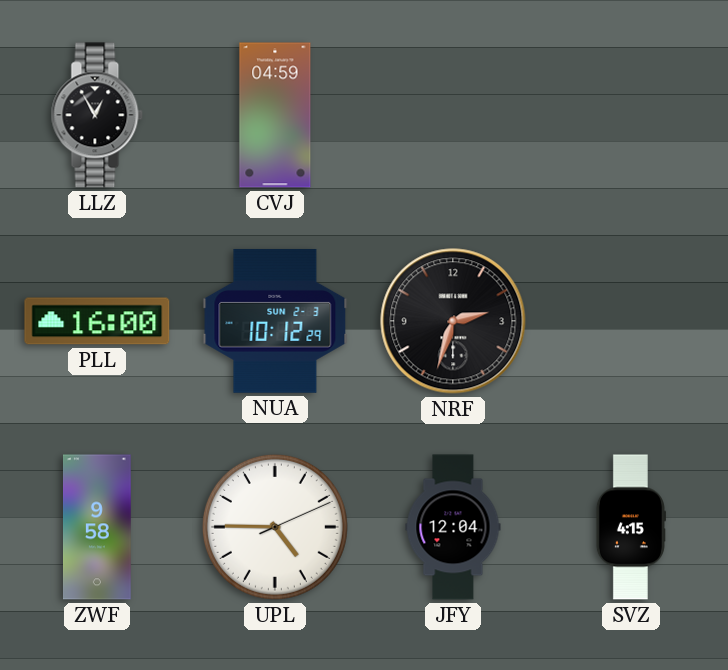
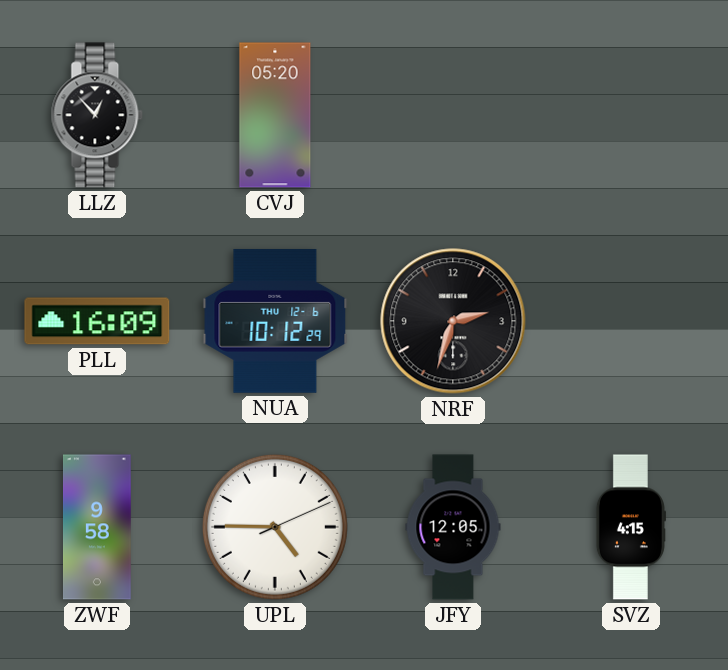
LLZ: 12:55 -> 12:53 (97, 115)
CVJ: 04:59 -> 05:20 (275, 115)
PLL: 16:00 -> 16:09 (97, 321)
NUA date: SUN 2-3 -> THU 12-6 (275, 321)
JFY: 12:04 -> 12:05 (453, 527)
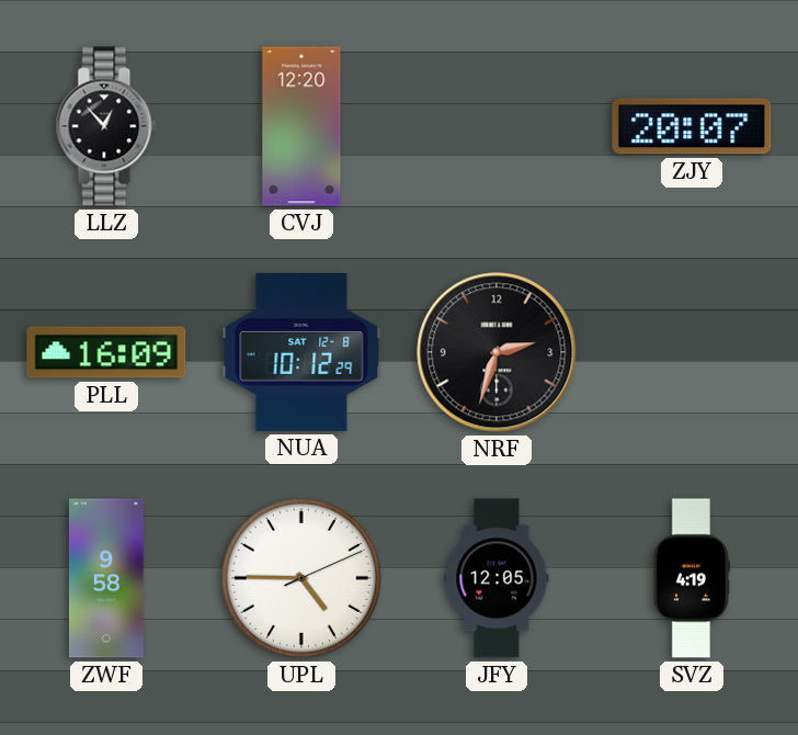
CVJ: 05:20 -> 12:20 (301, 126)
ZJY: none -> 20:07 (692, 126)
NUA date: THU 12-6 -> SAT 12-8 (301, 352)
SVZ: 4:15 -> 4:19 (691, 578)
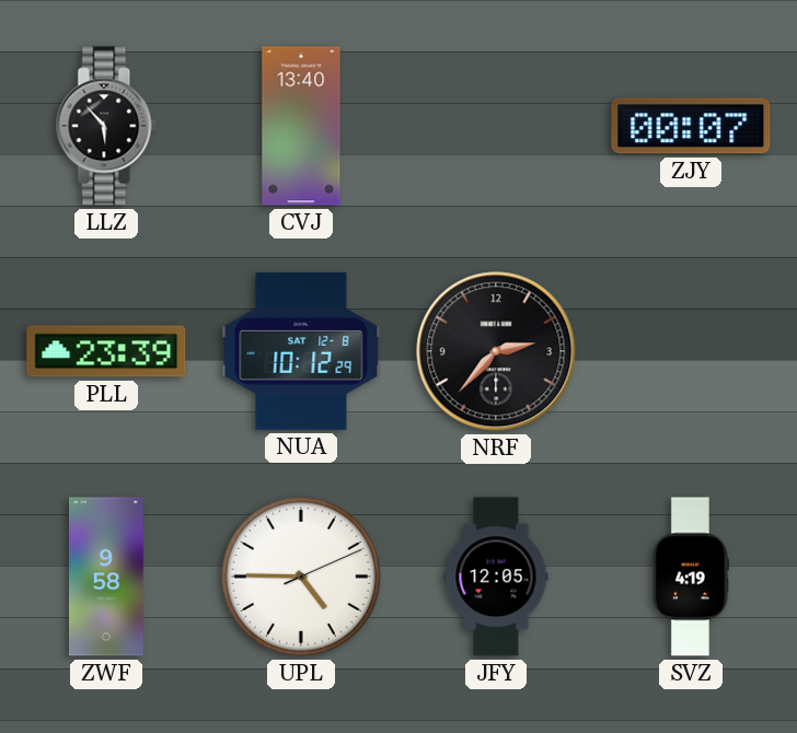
LLZ: 12:53 -> 5:53 (106, 126)
CVJ: 12:20 -> 13:40 (301, 126)
ZJY: 20:07 -> 00:07 (691, 126)
PLL: 16:09 -> 23:39 (106, 351)
NRF: 2:33 -> 2:37 (496, 351)
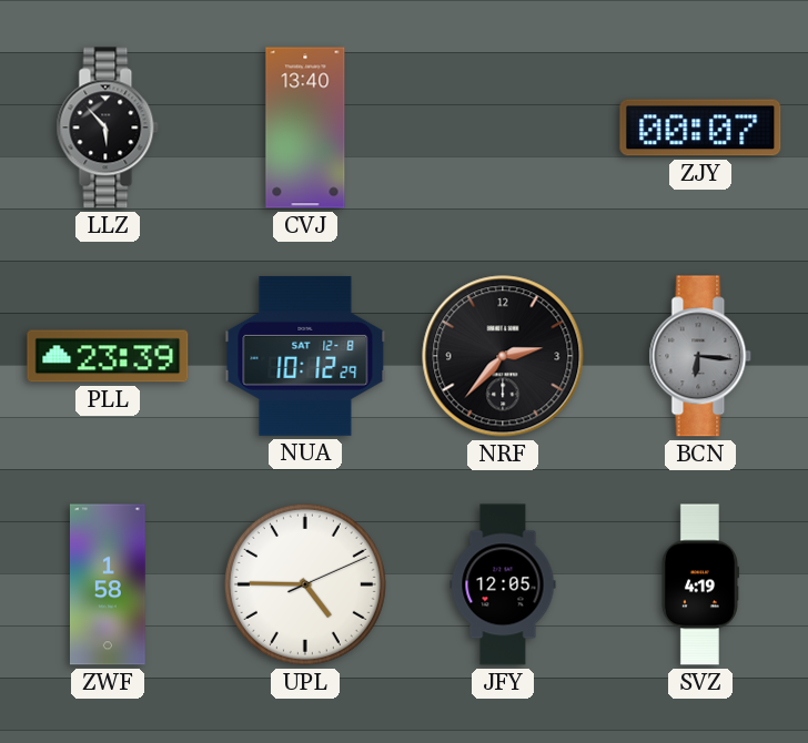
BCN: none -> 6:16 (700, 356)
ZWF: 9:58 -> 1:58 (109, 584)
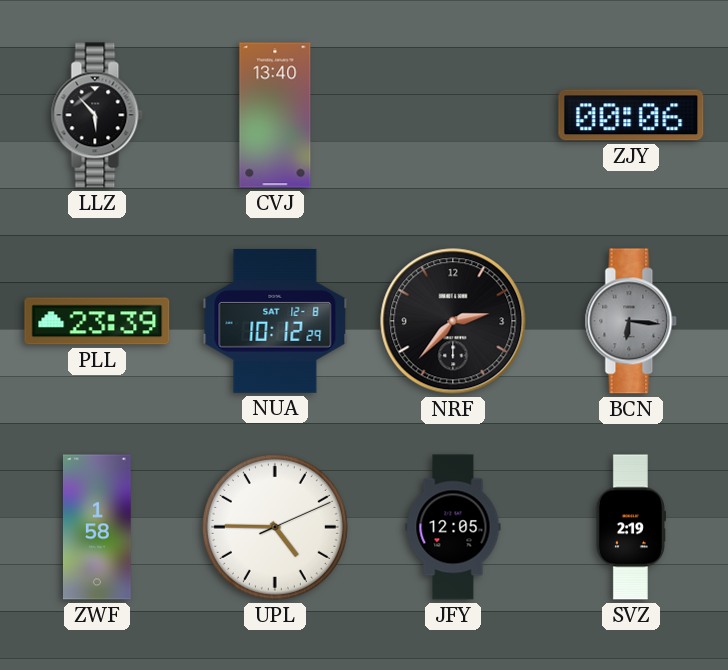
ZJY: 00:07 -> 00:06 (631, 115)
SVZ: 4:19 -> 2:19 (630, 527)
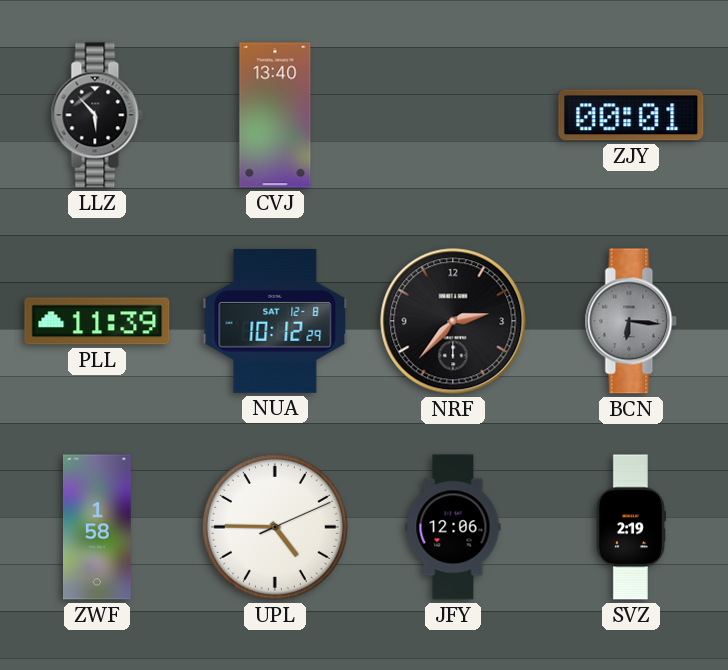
ZJY: 00:06 -> 00:01 (631, 115)
PLL: 23:39 -> 11:39 (97, 321)
JFY: 12:05 -> 12:06 (453, 527)
